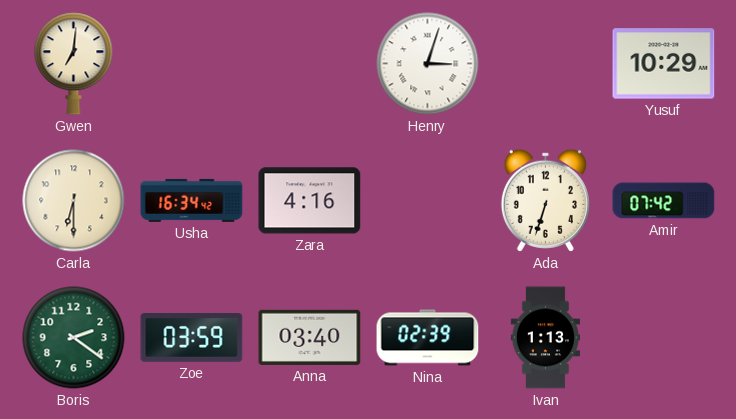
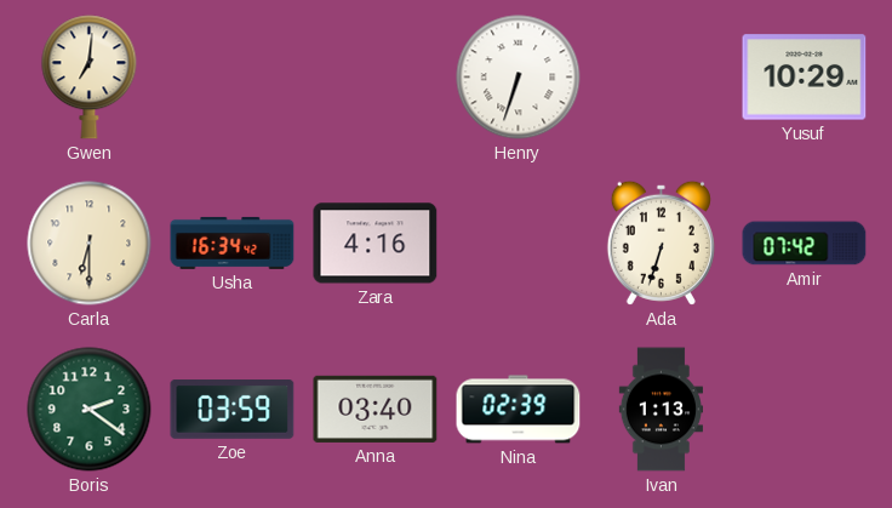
Henry: 3:03 -> 6:33 (519, 78)
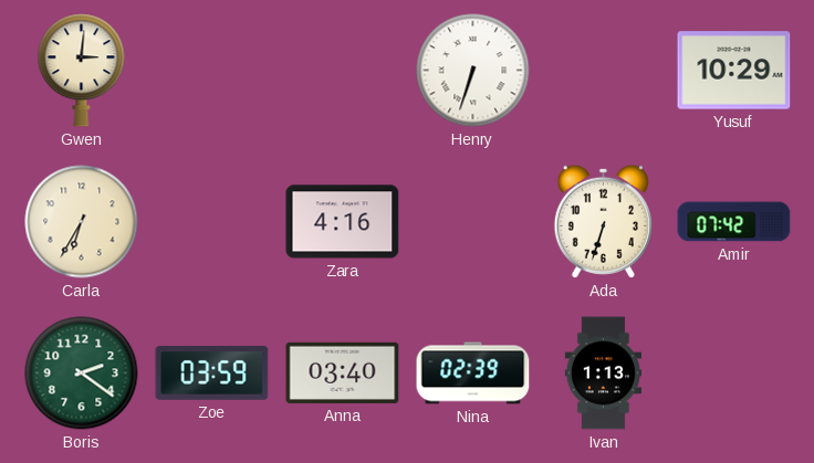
Gwen: 7:01 -> 3:01 (82, 71)
Carla: 6:30 -> 6:35 (82, 222)
Usha: 16:34 -> none (233, 242)
